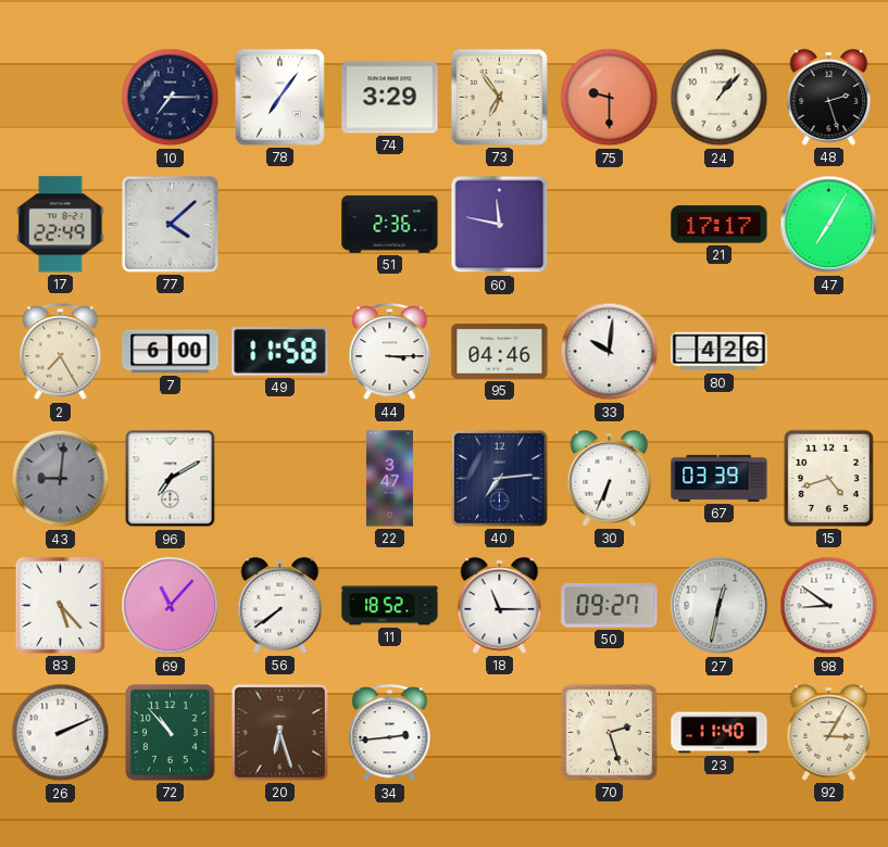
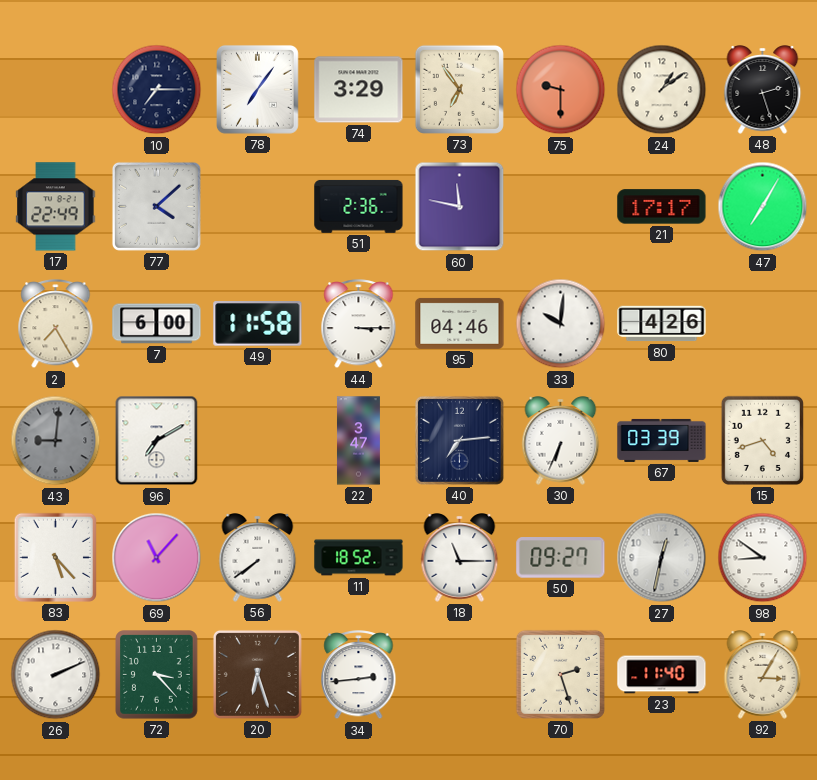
24: 1:07 -> 1:09 (662, 90)
72: 10:53 -> 3:23 (157, 675)
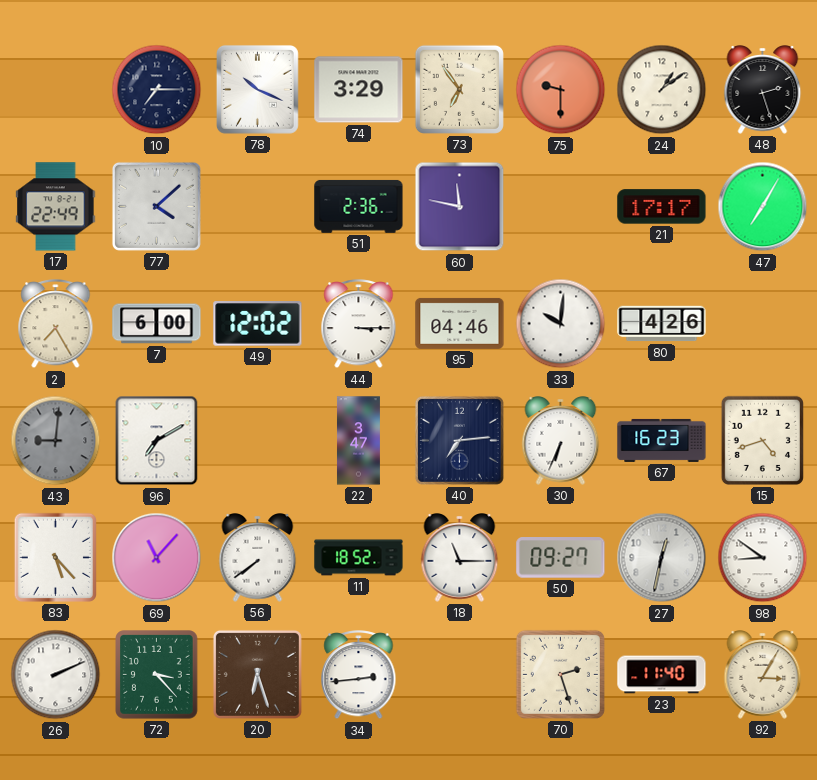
78: 7:06 -> 10:19 (257, 89)
49: 11:58 -> 12:02 (258, 324)
67: 03:39 -> 16:23 (662, 440)
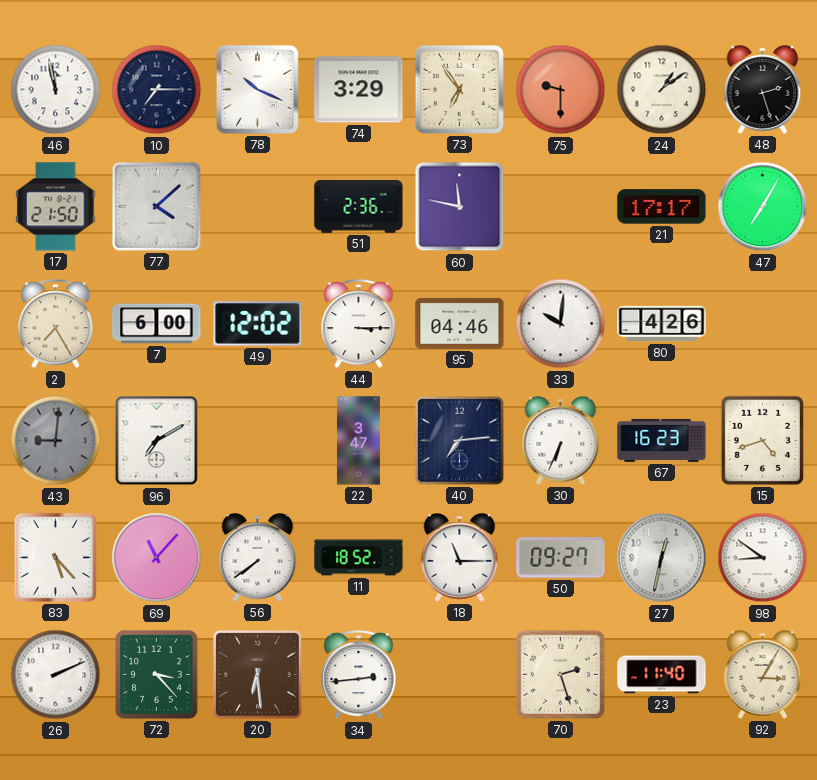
46: none -> 11:58 (56, 90)
17: 22:49 -> 21:50 (56, 207)
20: 6:27 -> 6:29 (257, 674)
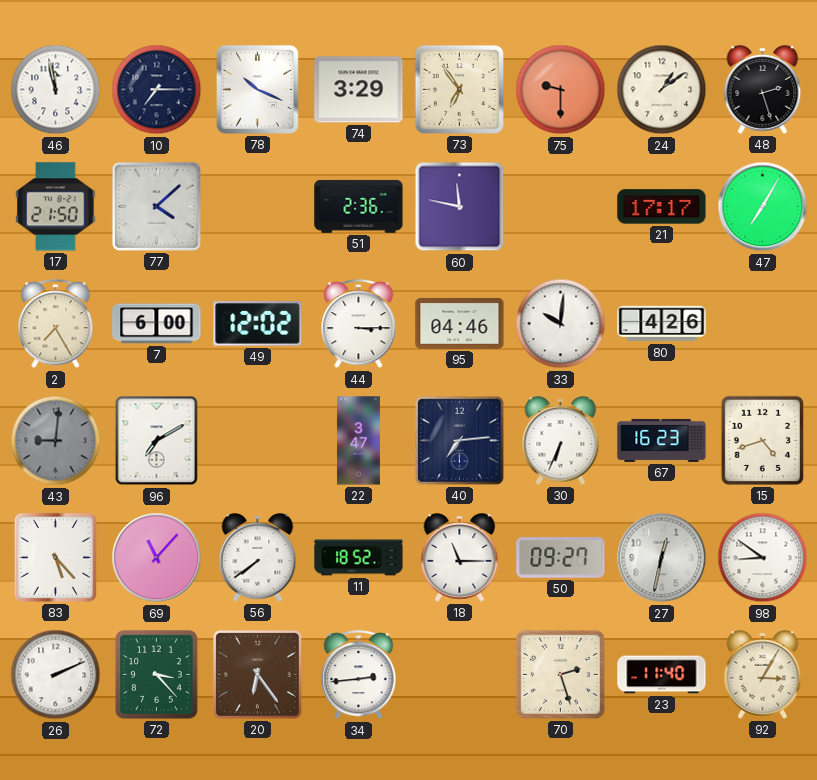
20: 6:29 -> 6:24 (257, 674)
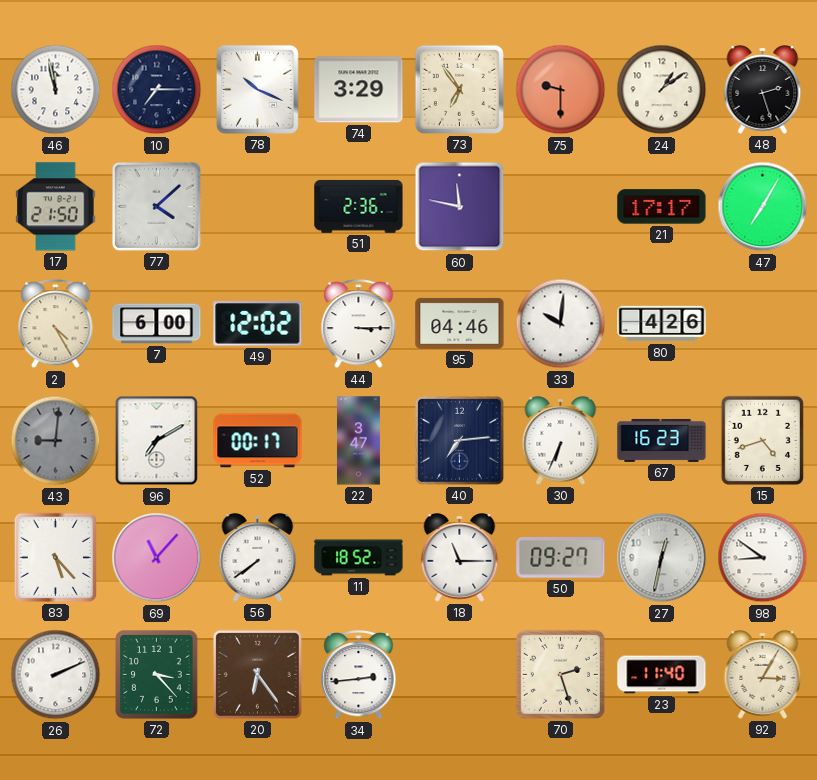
2: 7:25 -> 4:25 (56, 324)
52: none -> 00:17 (258, 441)
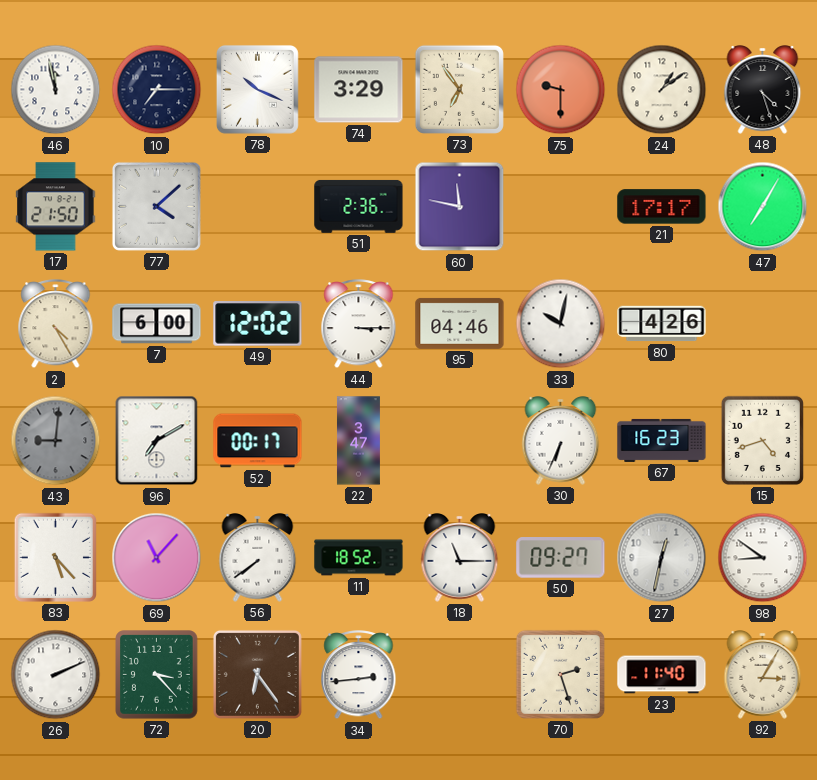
48: 2:27 -> 4:27 (763, 90)
33: 10:01 -> 10:02 (561, 324)
40: 7:14 -> none (459, 440)
